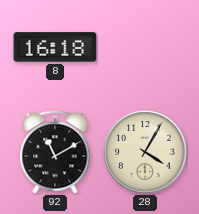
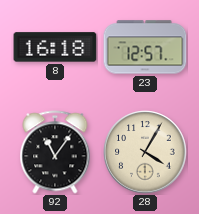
23: none -> 12:57 (145, 47)
92: 11:10 -> 11:06 (55, 152)
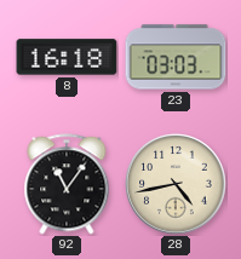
23: 12:57 -> 03:03 (176, 57)
28: 4:05 -> 4:43 (176, 184)
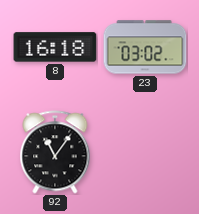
23: 03:03 -> 03:02 (145, 47)
28: 4:43 -> none (176, 184)
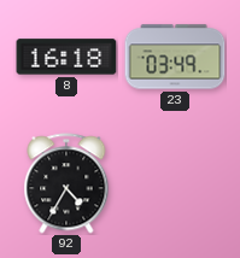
23: 03:02 -> 03:49 (175, 57)
92: 11:06 -> 4:35 (66, 183)
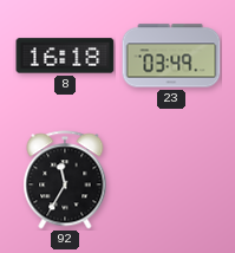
92: 4:35 -> 11:35 (65, 180)
